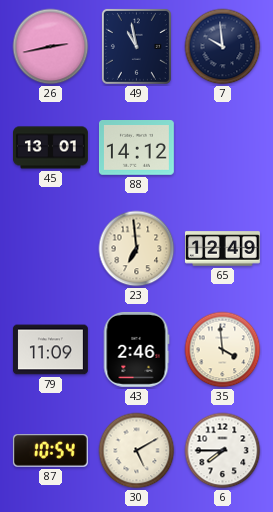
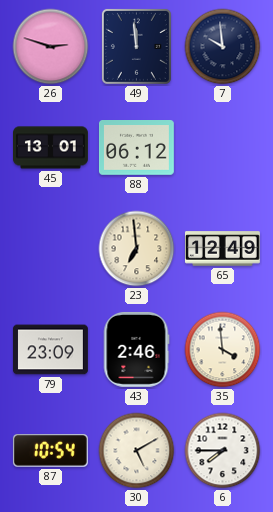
26: 2:43 -> 2:48 (51, 47)
49: 10:58 -> 11:59 (136, 46)
88: 14:12 -> 06:12 (136, 148)
79: 11:09 -> 23:09 (50, 350)
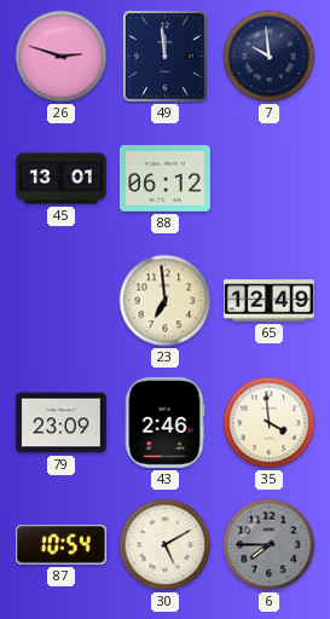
6 dial: white -> grey (270, 545)
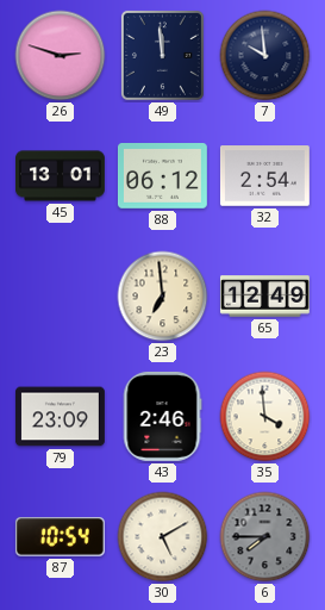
32: none -> 2:54 (264, 176)
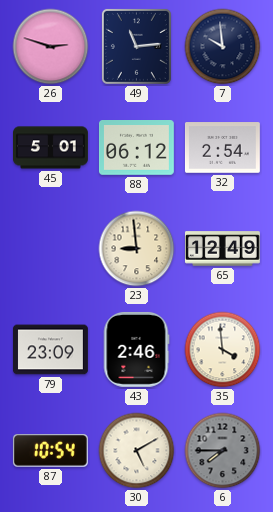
49: 11:59 -> 11:14 (136, 46)
45: 13:01 -> 5:01 (51, 148)
23: 6:59 -> 8:59 (137, 249)
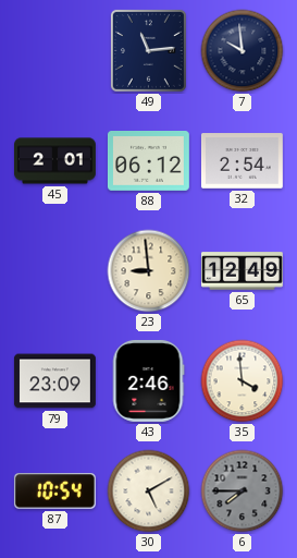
26: 2:48 -> none (51, 47)
45: 5:01 -> 2:01 (55, 161)
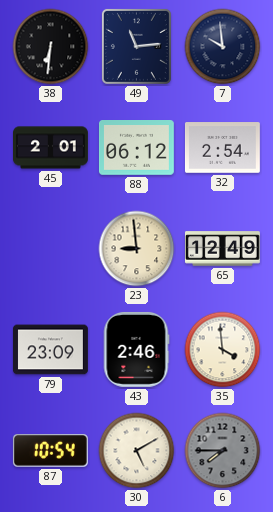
38: none -> 6:31 (51, 47)
